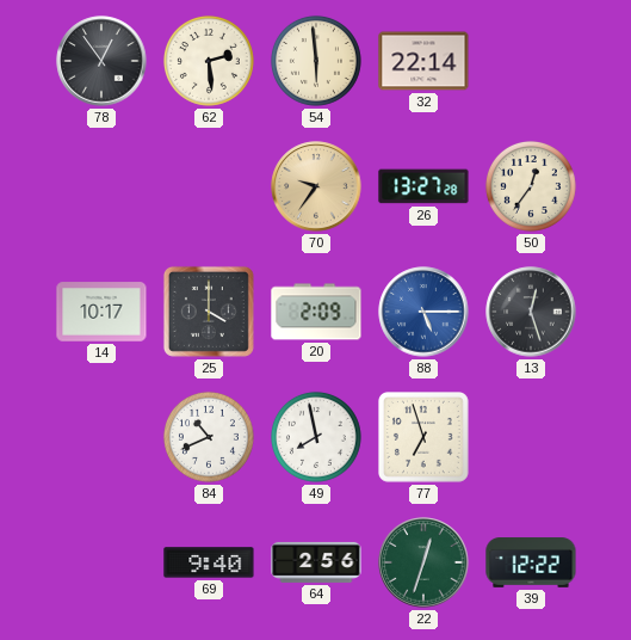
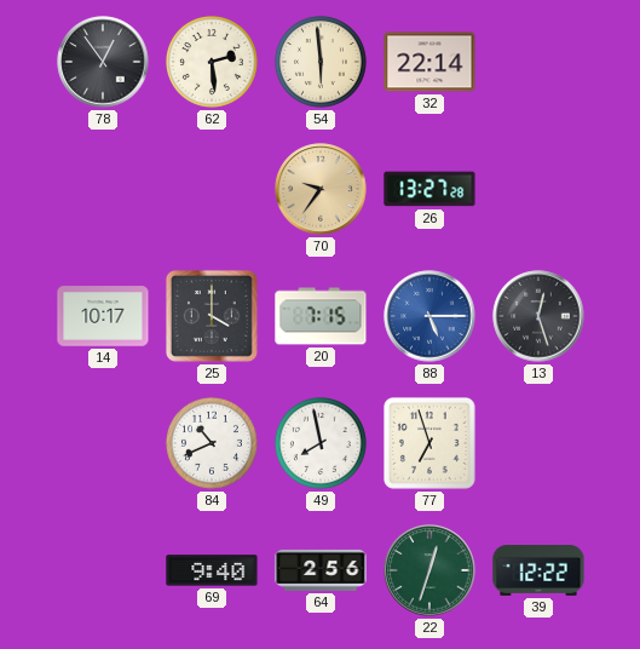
50: 12:36 -> none (531, 186)
20: 2:09 -> 7:15 (321, 316)
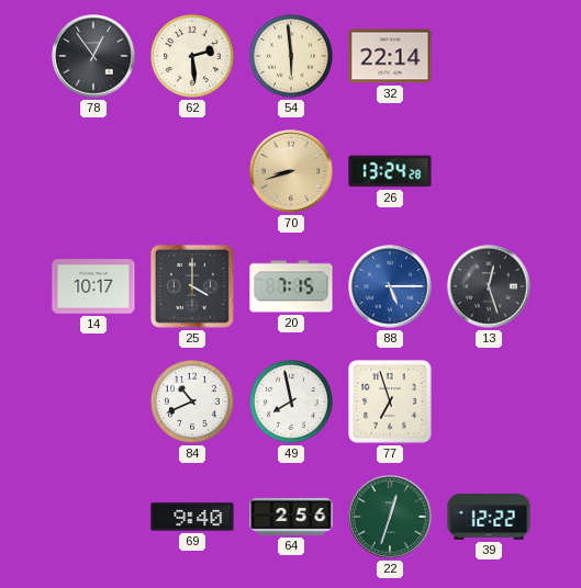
70: 9:36 -> 8:42 (291, 171)
26: 13:27 -> 13:24 (390, 171)
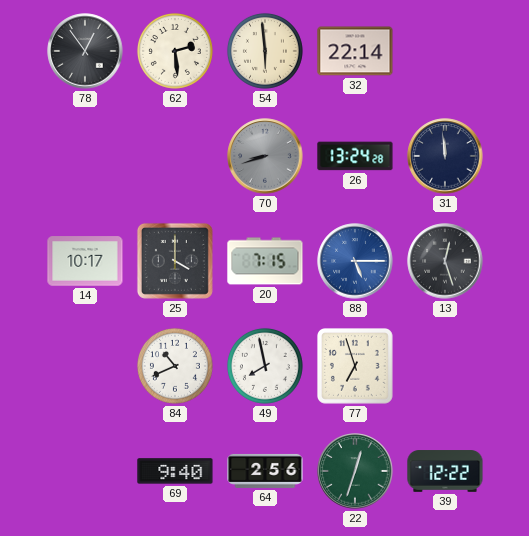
70 dial: champagne -> grey (265, 156)
31: none -> 11:59 (445, 156)
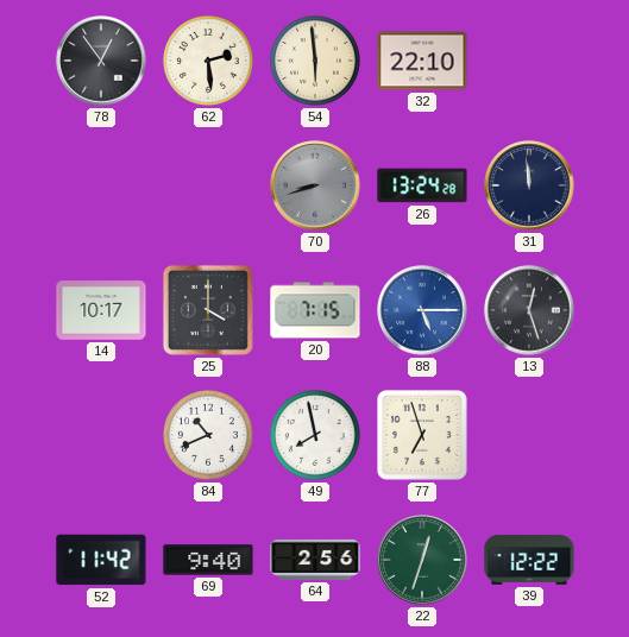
32: 22:14 -> 22:10 (422, 61)
52: none -> 11:42 (101, 560)
